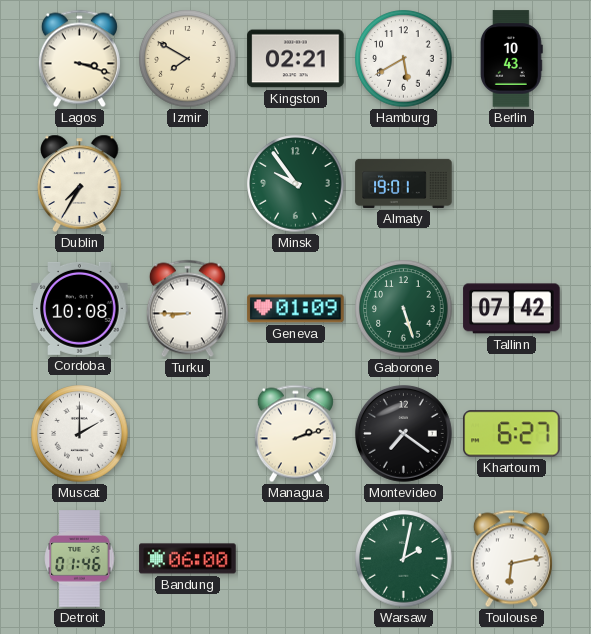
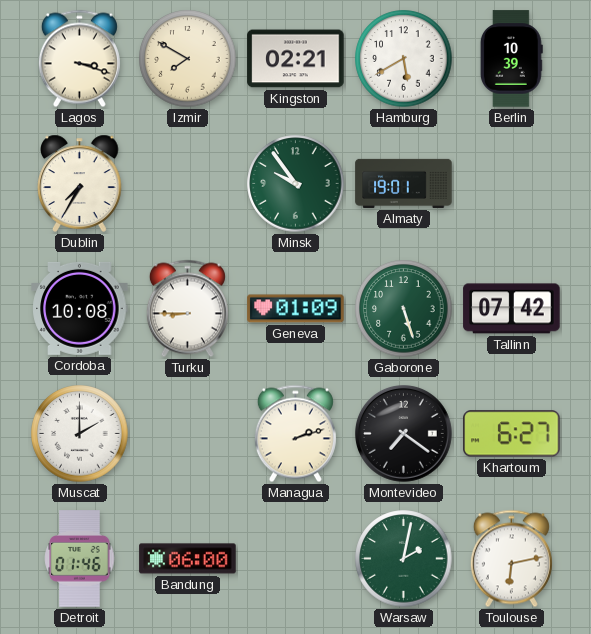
Berlin: 10:43 -> 10:39 (511, 59)
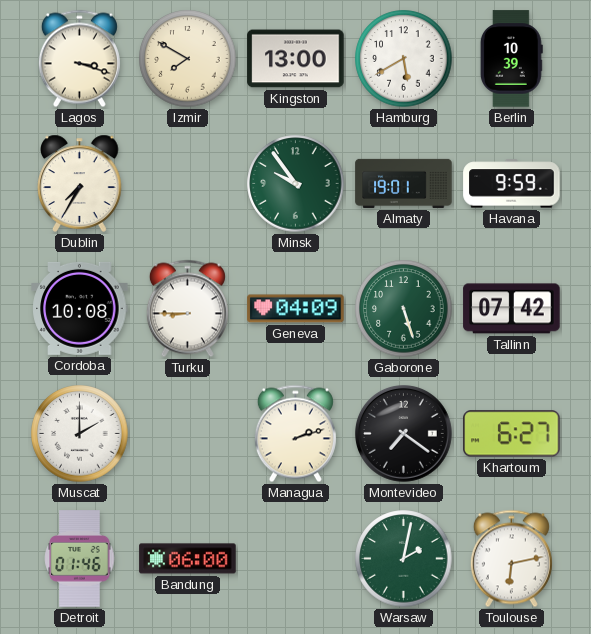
Kingston: 02:21 -> 13:00 (296, 59)
Havana: none -> 9:59 (512, 184)
Geneva: 01:09 -> 04:09 (296, 309)
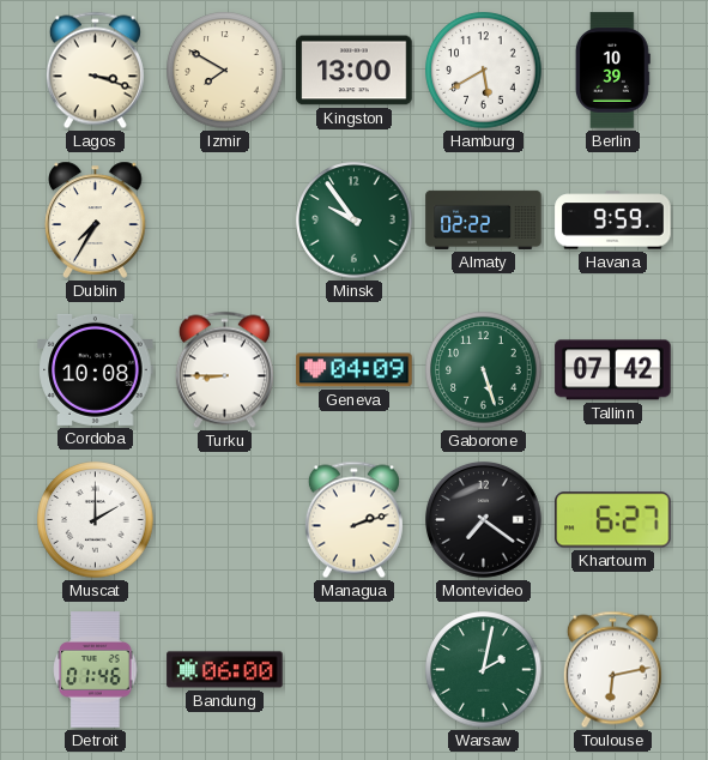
Almaty: 19:01 -> 02:22 (484, 219)
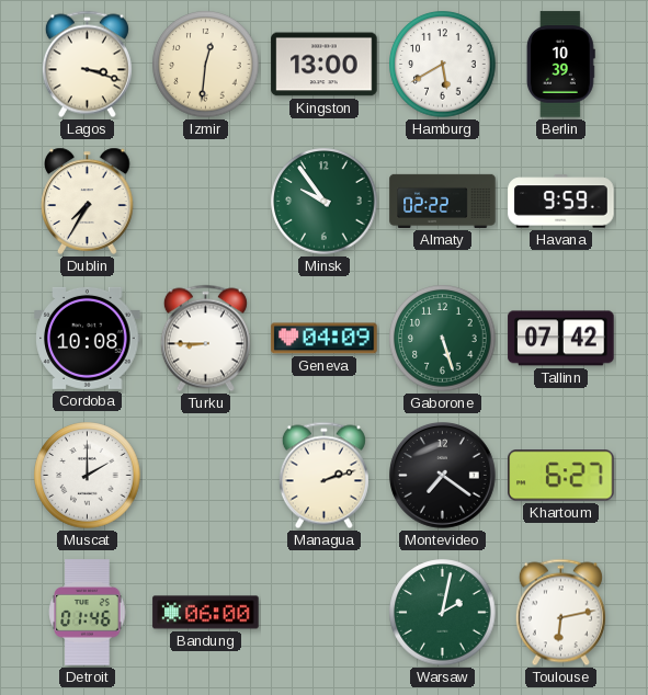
Izmir: 7:50 -> 12:31 (206, 65)
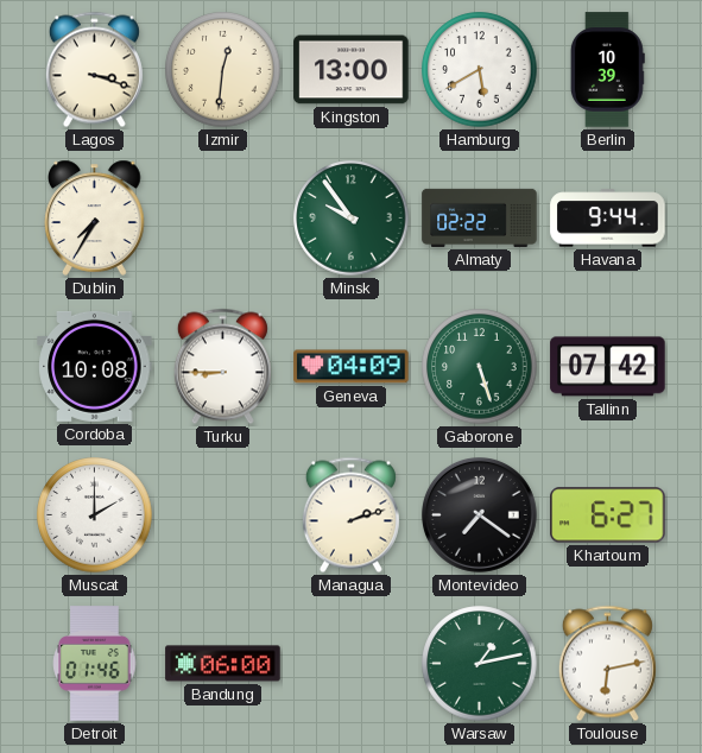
Havana: 9:59 -> 9:44 (608, 219)
Warsaw: 2:02 -> 1:13 (480, 664)
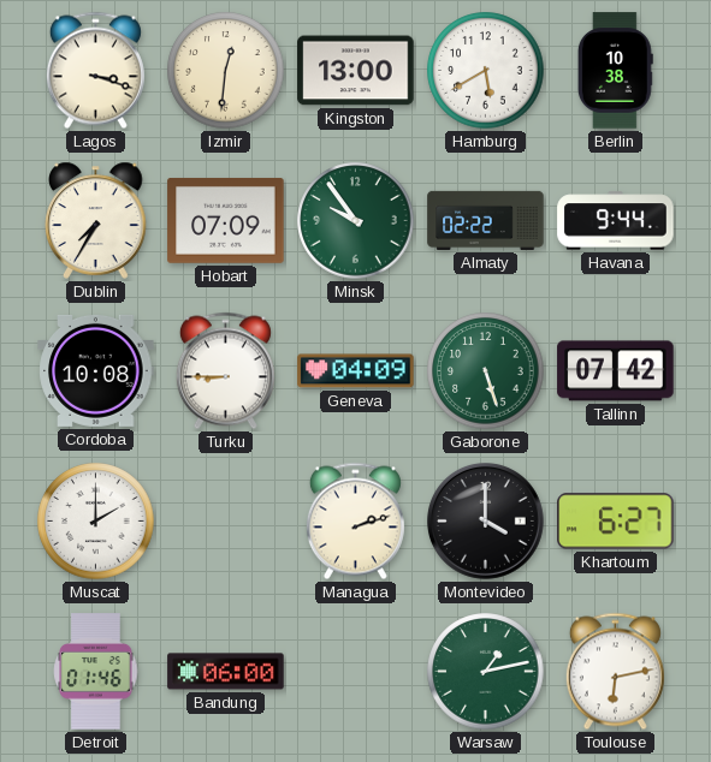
Berlin: 10:39 -> 10:38 (615, 71)
Hobart: none -> 07:09 (226, 221)
Montevideo: 7:21 -> 4:00 (486, 522)
